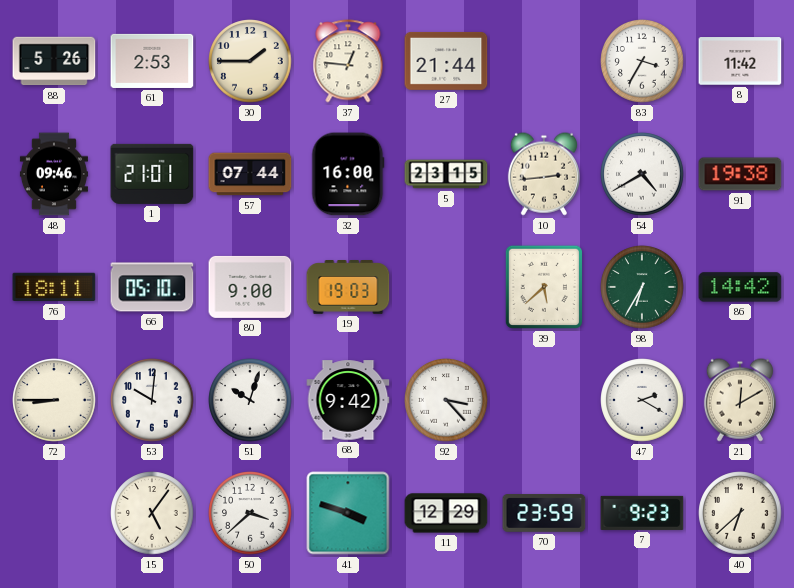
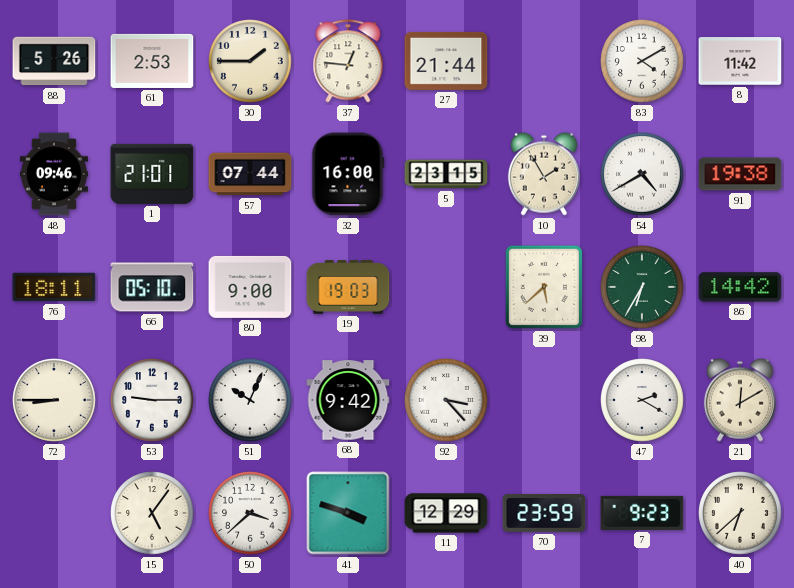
83: 3:35 -> 4:10 (642, 61)
10: 2:44 -> 1:55 (544, 174)
53: 10:01 -> 9:15 (152, 400)
51: 10:03 -> 10:04 (250, 400)
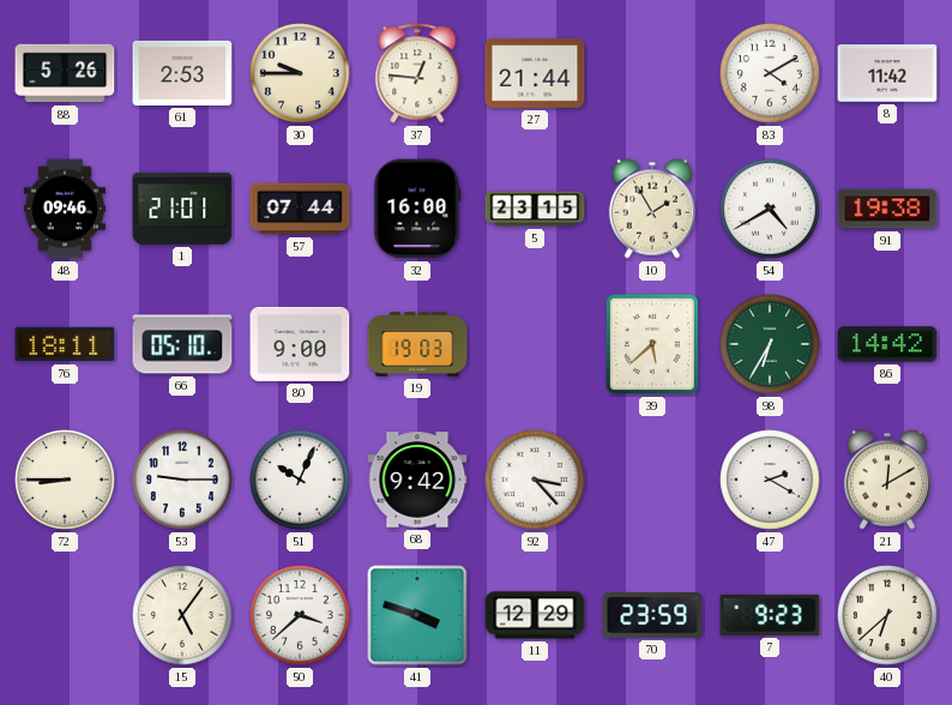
30: 1:45 -> 9:45 (300, 73)
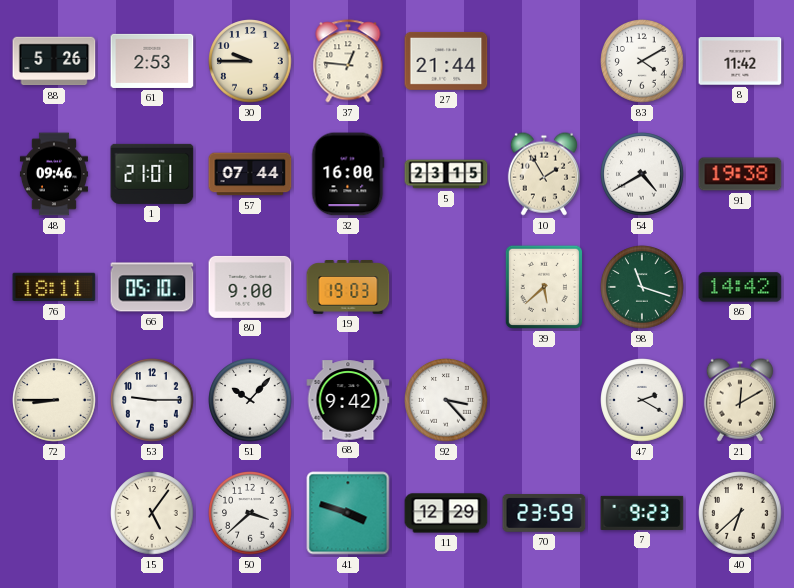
98: 6:35 -> 11:18 (642, 287)
51: 10:04 -> 10:07 (250, 400)
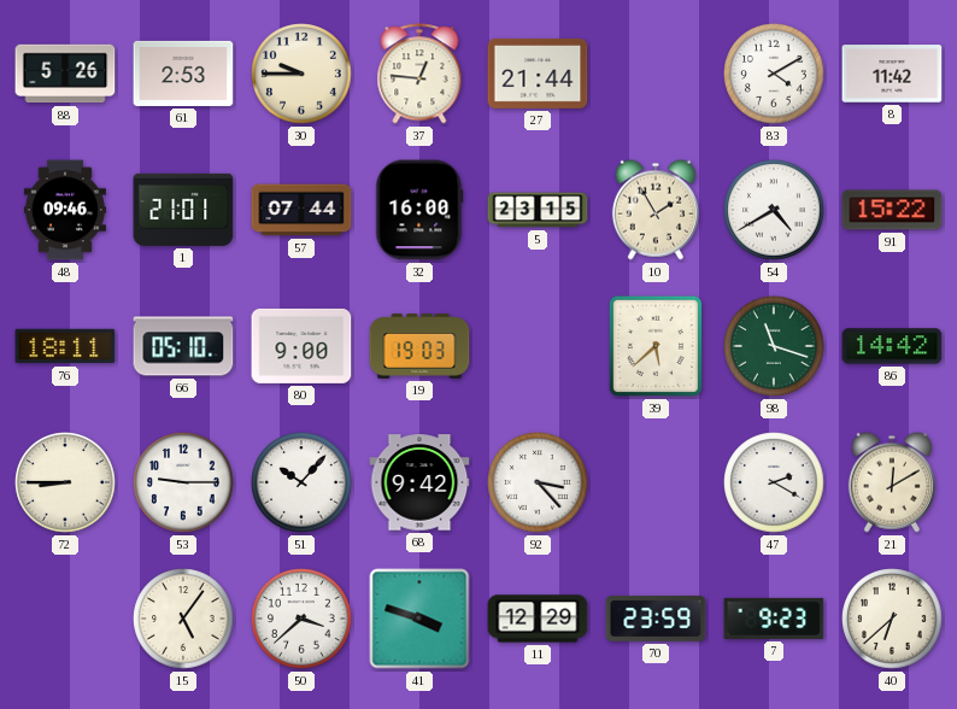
91: 19:38 -> 15:22 (892, 210)
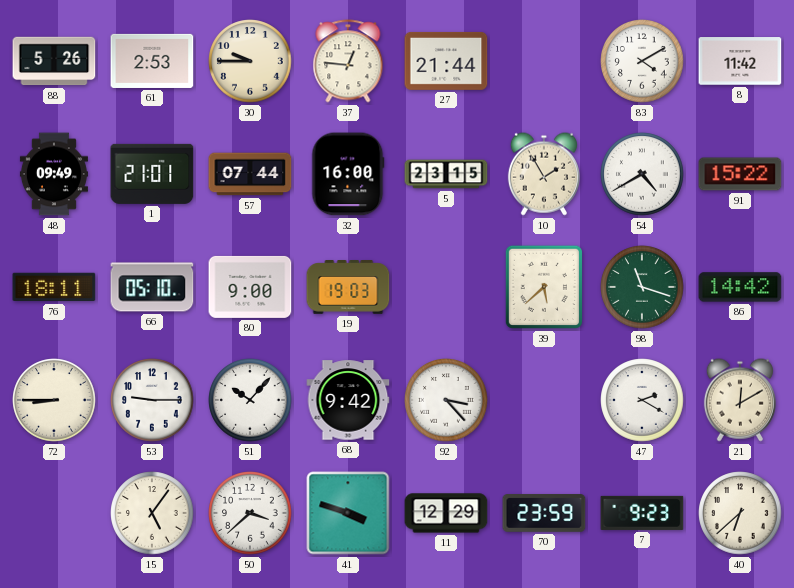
48: 09:46 -> 09:49 (54, 174)
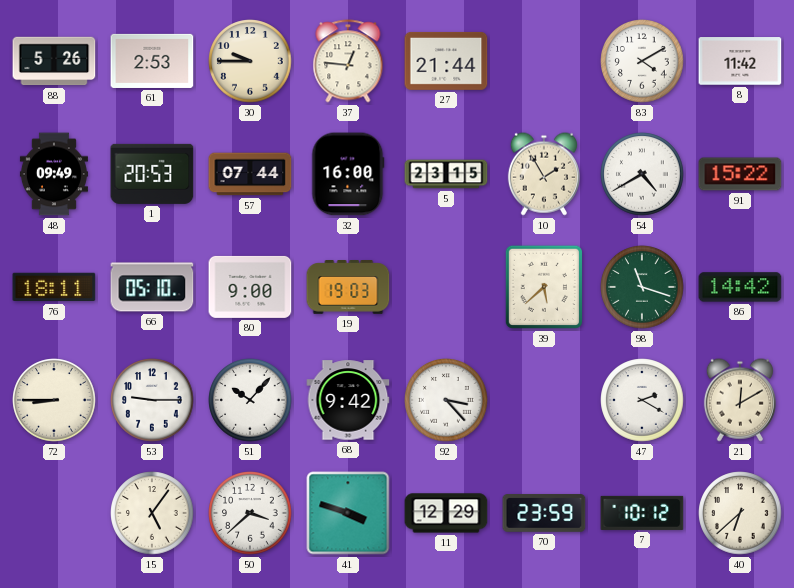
1: 21:01 -> 20:53 (152, 174)
7: 9:23 -> 10:12 (642, 513)
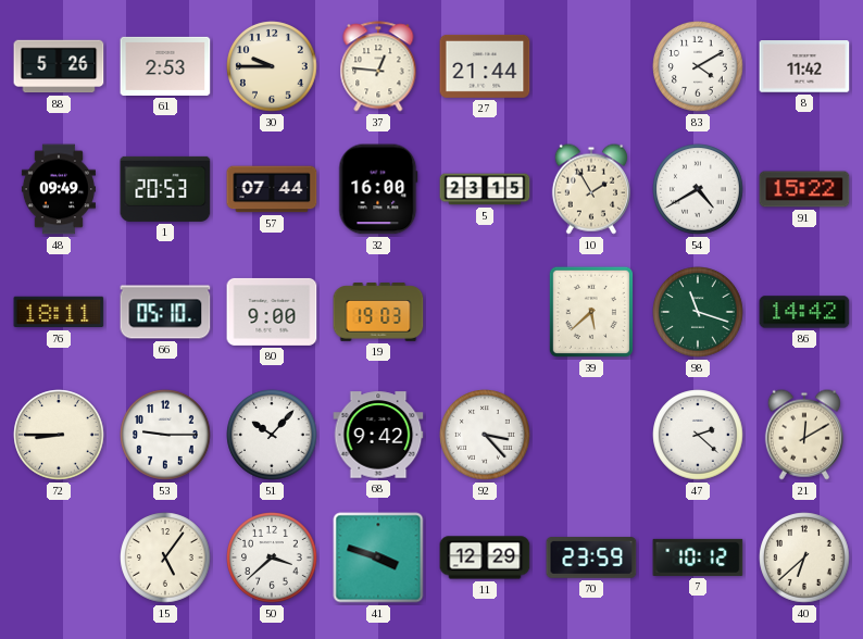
47: 2:20 -> 2:22 (698, 435)
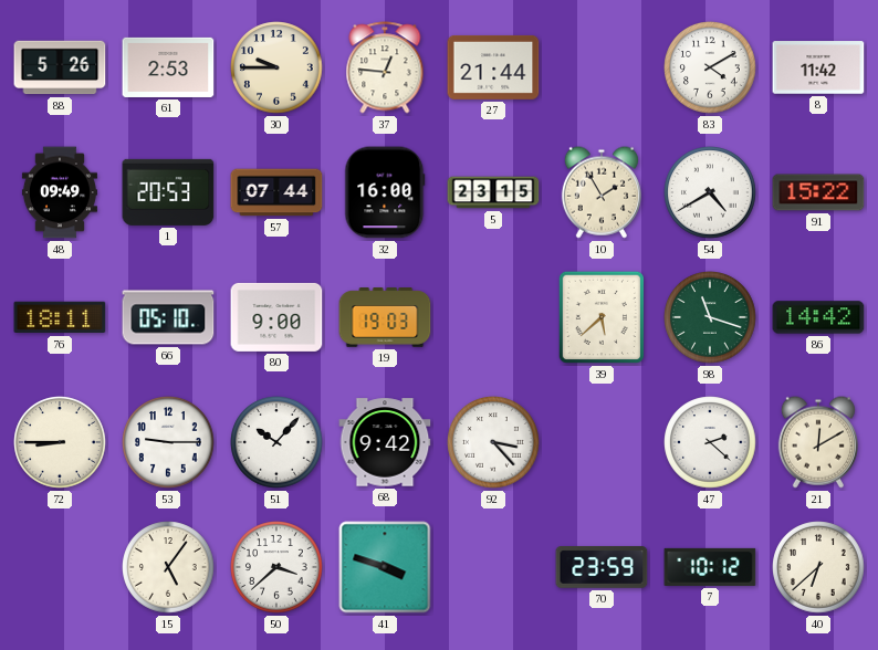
11: 12:29 -> none (485, 557)
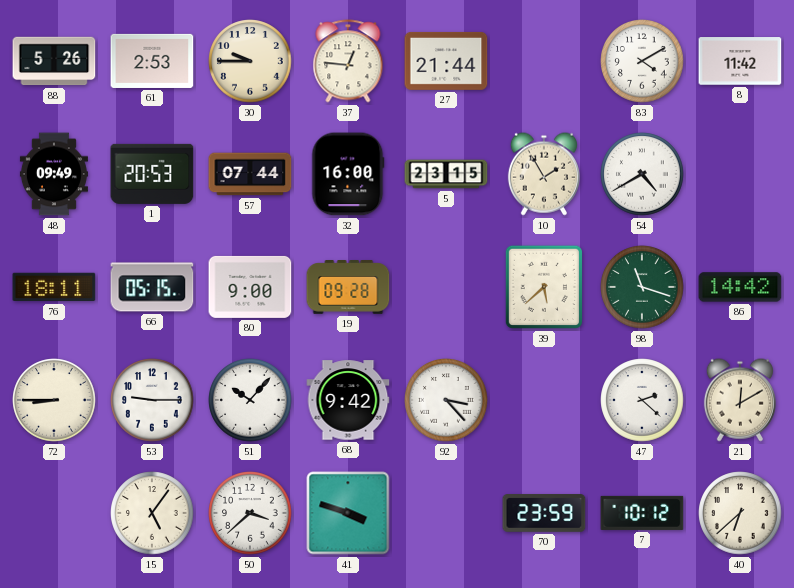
91: 15:22 -> none (818, 192)
66: 05:10 -> 05:15 (152, 287)
19: 19:03 -> 09:28 (348, 287)
